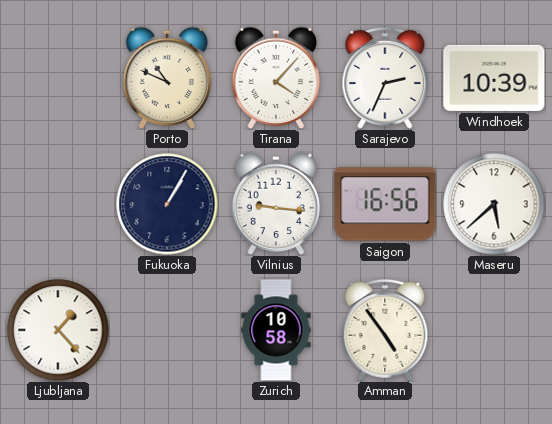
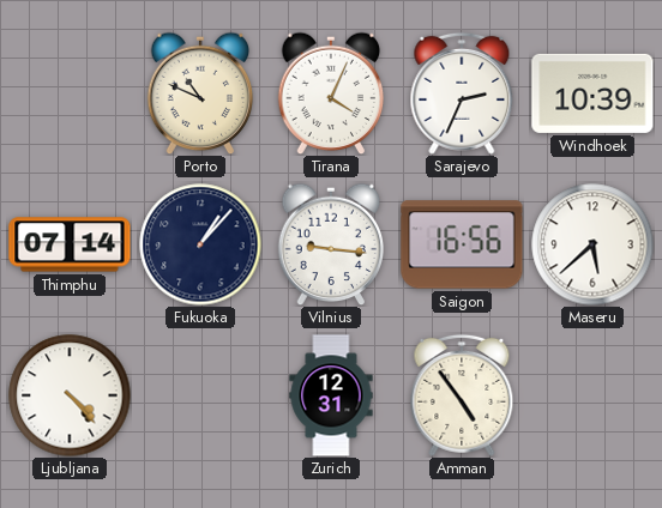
Tirana: 4:07 -> 4:04 (331, 93)
Thimphu: none -> 07:14 (70, 244)
Fukuoka: 1:05 -> 1:07 (200, 244)
Ljubljana: 1:23 -> 4:23 (70, 395)
Zurich: 10:58 -> 12:31 (331, 395)
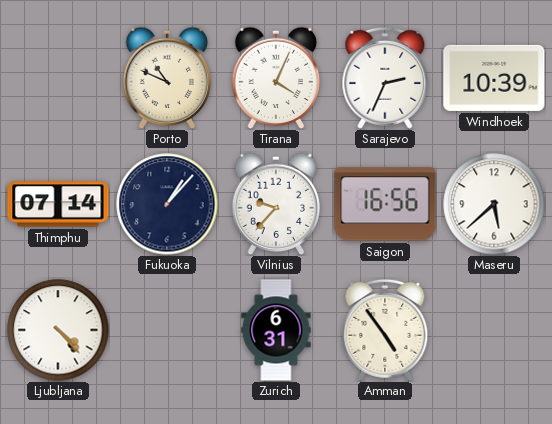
Vilnius: 9:16 -> 9:37 (276, 204)
Zurich: 12:31 -> 6:31 (276, 330)
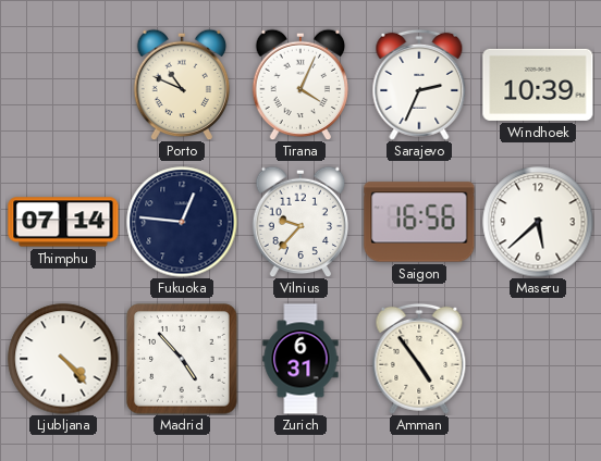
Fukuoka: 1:07 -> 12:46 (182, 222)
Madrid: none -> 4:53 (182, 359)
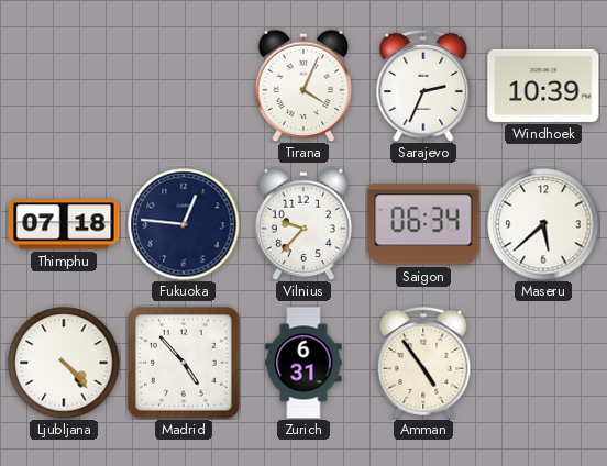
Porto: 10:49 -> none (182, 85)
Thimphu: 07:14 -> 07:18 (64, 224)
Saigon: 16:56 -> 06:34 (423, 224)
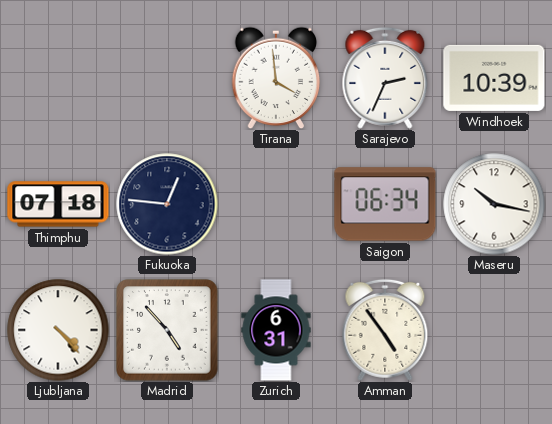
Tirana: 4:04 -> 3:59 (276, 78)
Vilnius: 9:37 -> none (304, 224)
Maseru: 5:38 -> 10:17 (494, 204)
